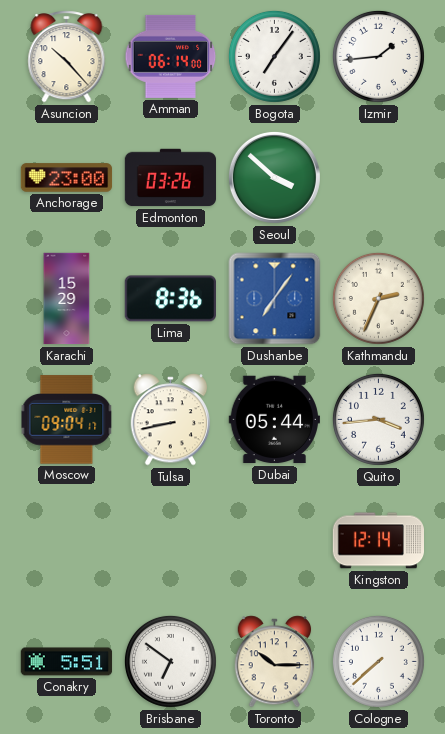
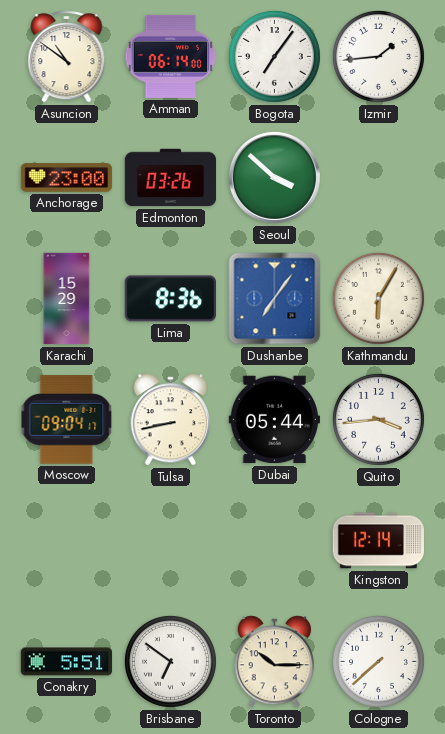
Asuncion: 10:23 -> 10:51 (67, 57)
Kathmandu: 2:34 -> 6:05 (378, 298)
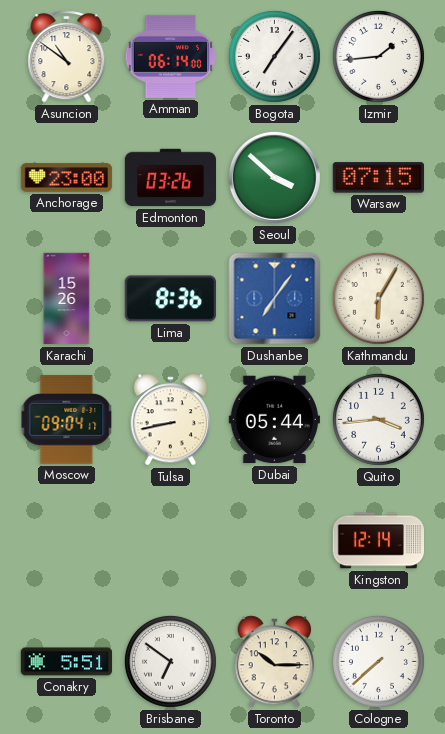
Warsaw: none -> 07:15 (378, 178)
Karachi: 15:29 -> 15:26 (67, 299)
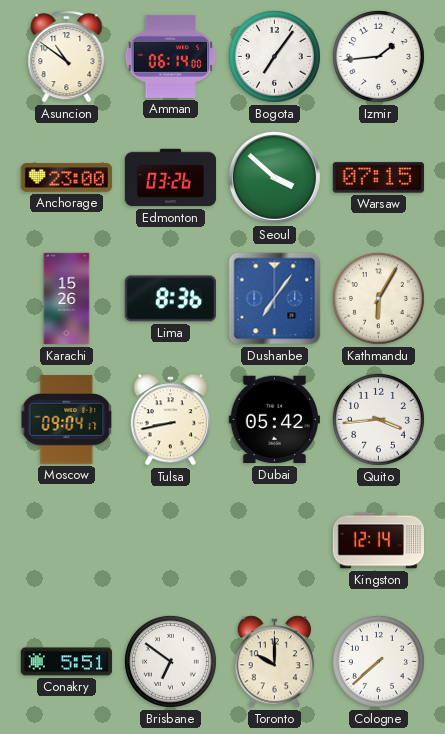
Dubai: 05:44 -> 05:42 (274, 420)
Toronto: 10:15 -> 10:00 (275, 662)
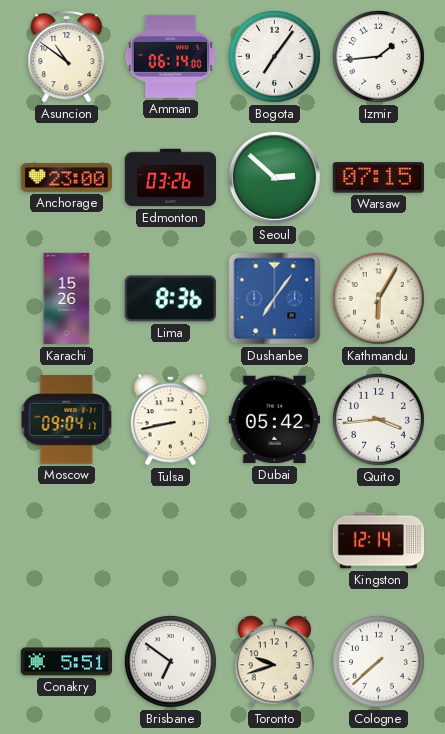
Seoul: 3:52 -> 2:52 (274, 177)
Toronto: 10:00 -> 9:42 (275, 662)
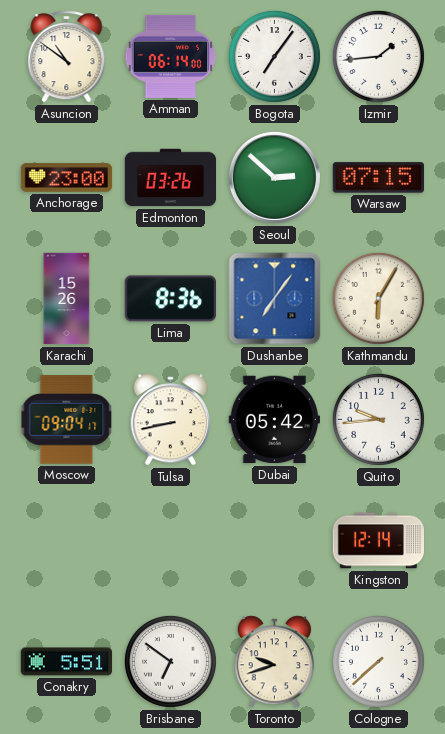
Quito: 3:44 -> 9:44 (378, 419)
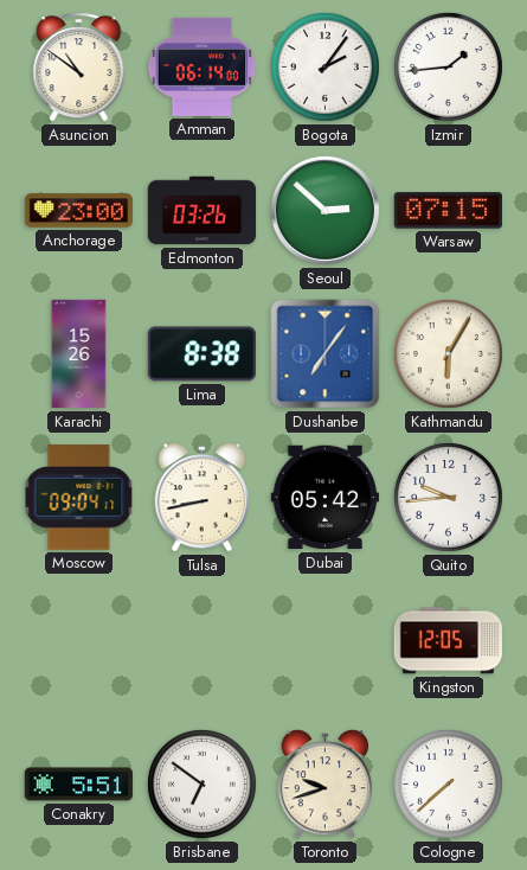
Bogota: 7:06 -> 2:06 (324, 66)
Lima: 8:36 -> 8:38 (201, 354)
Kingston: 12:14 -> 12:05 (448, 641)
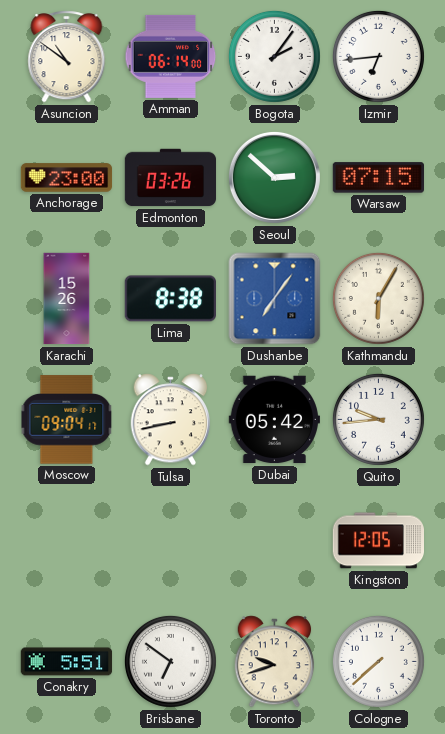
Izmir: 1:44 -> 6:44 (378, 56)
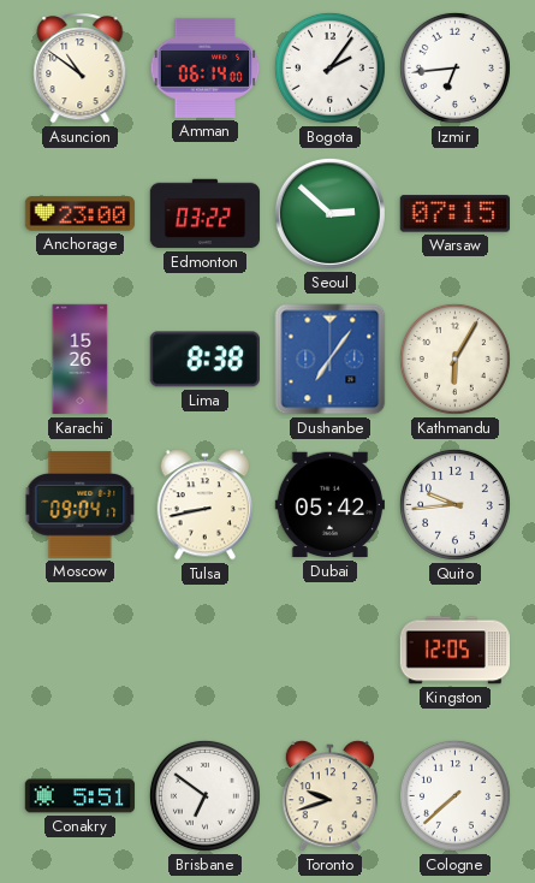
Edmonton: 03:26 -> 03:22 (206, 214)
